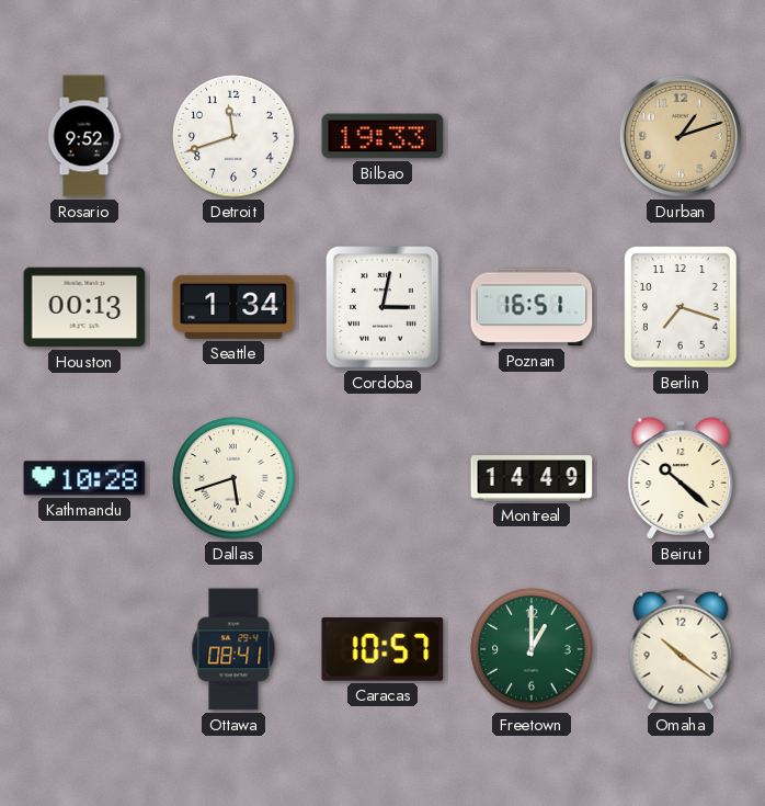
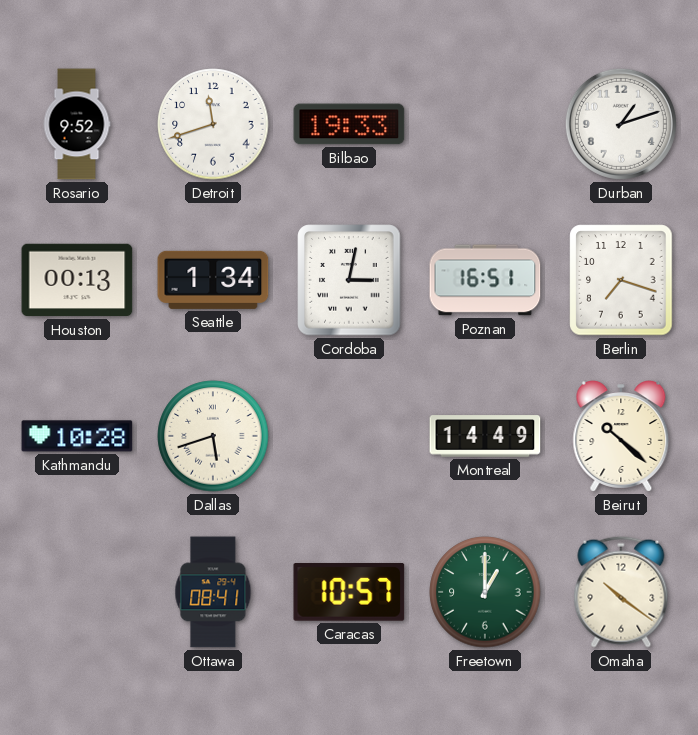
Durban dial: champagne -> white (621, 124)
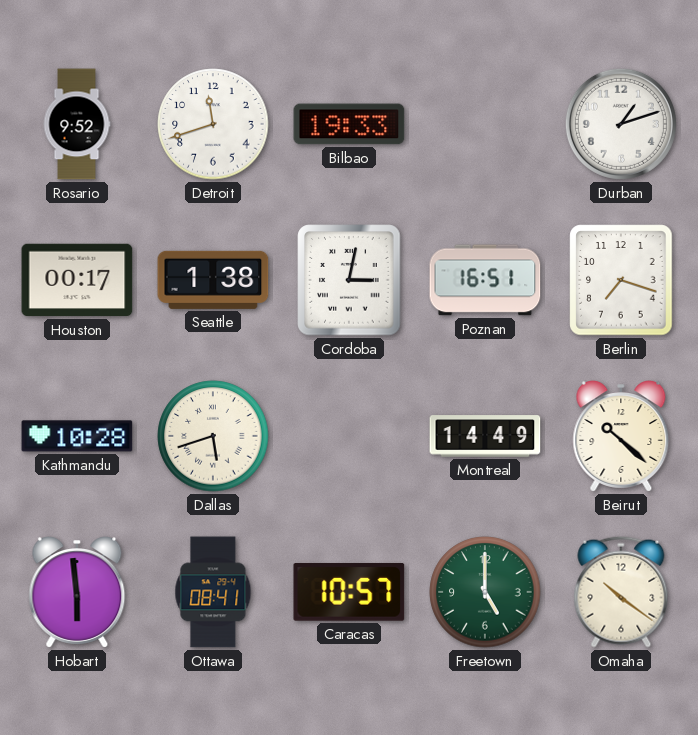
Houston: 00:13 -> 00:17 (77, 280)
Seattle: 1:34 -> 1:38 (213, 280)
Hobart: none -> 5:59 (77, 592)
Freetown: 1:00 -> 5:00 (485, 592)
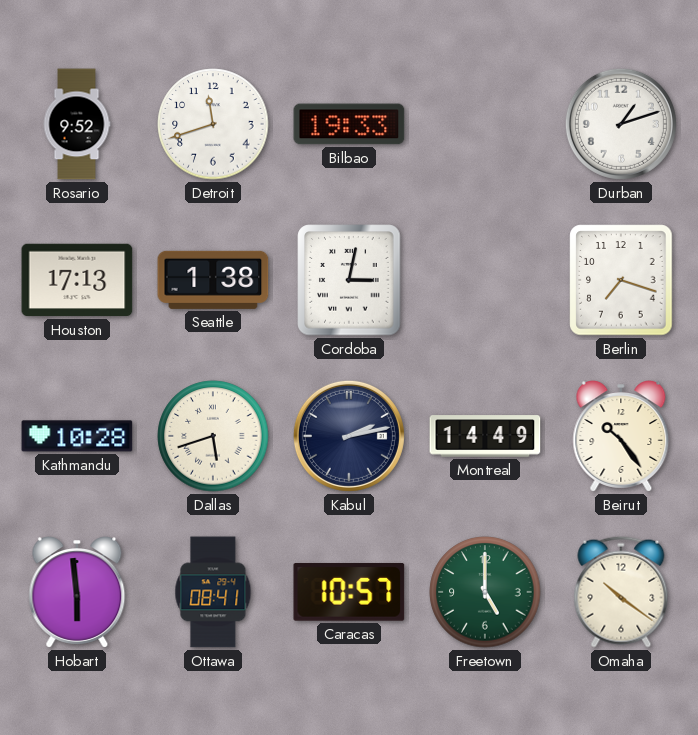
Houston: 00:17 -> 17:13 (77, 280)
Poznan: 16:51 -> none (485, 280)
Kabul: none -> 2:13 (349, 436)
Beirut: 10:22 -> 10:24 (621, 436)
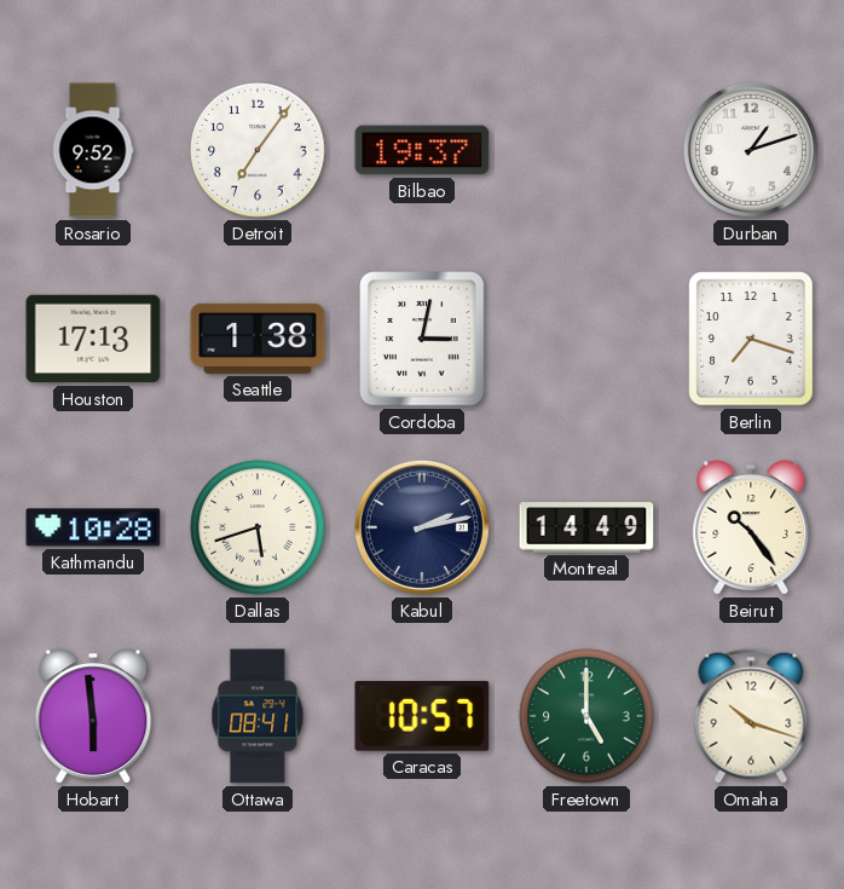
Detroit: 11:42 -> 7:06 (258, 150)
Bilbao: 19:33 -> 19:37 (422, 150)
Omaha: 10:21 -> 10:18 (751, 716)
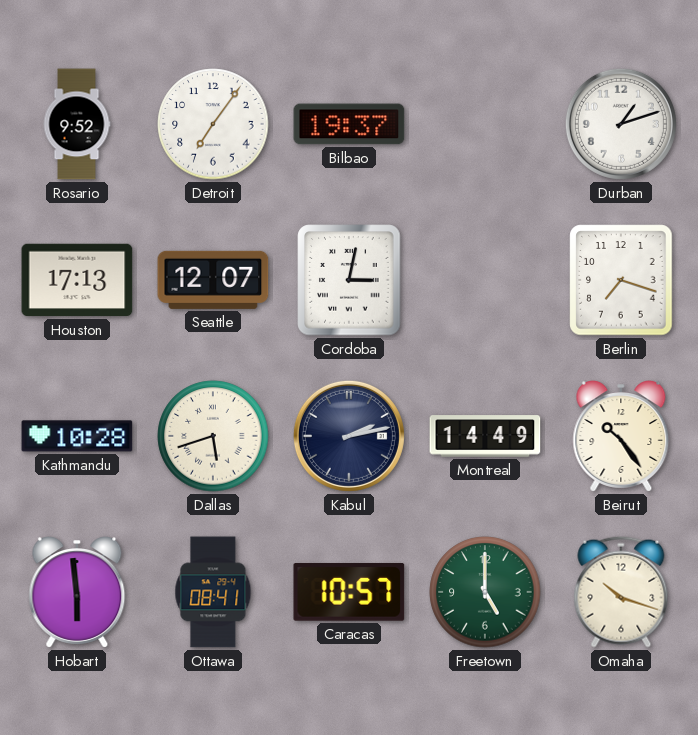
Seattle: 1:38 -> 12:07 (213, 280)
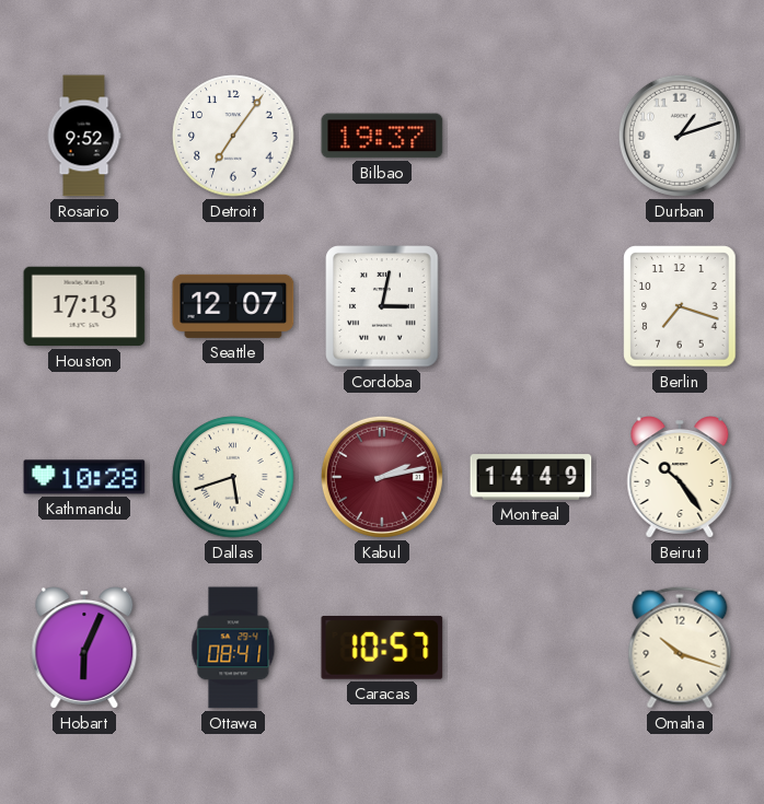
Kabul dial: navy -> burgundy (382, 477)
Hobart: 5:59 -> 6:04 (84, 648)
Freetown: 5:00 -> none (485, 592)
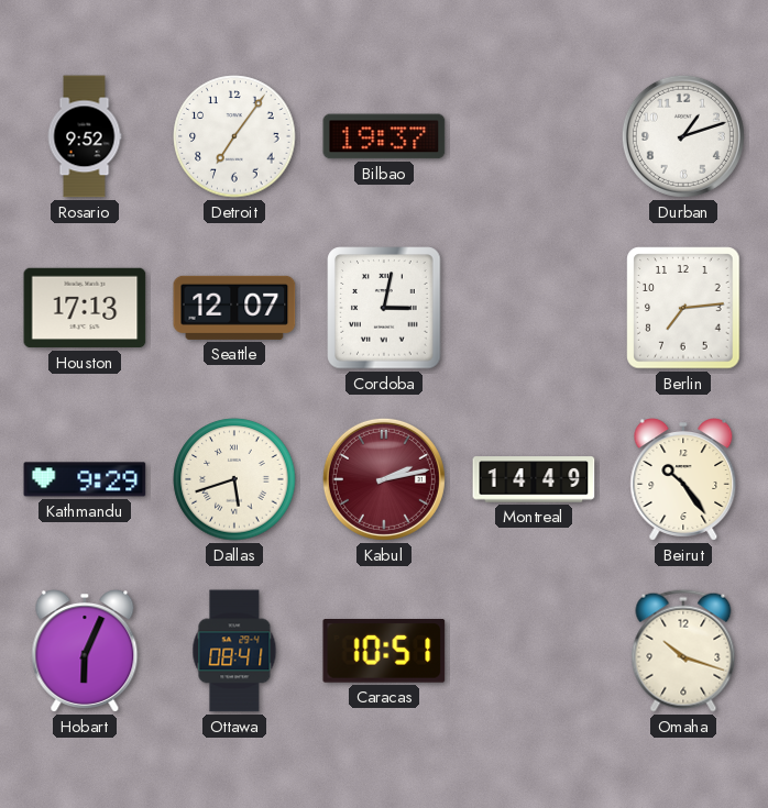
Berlin: 7:18 -> 7:14 (683, 308)
Kathmandu: 10:28 -> 9:29 (85, 479)
Caracas: 10:57 -> 10:51 (384, 652)
